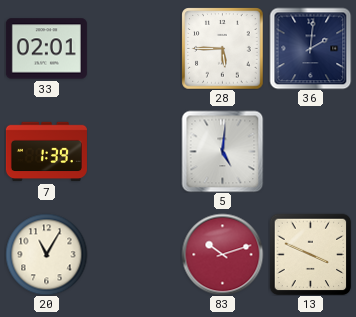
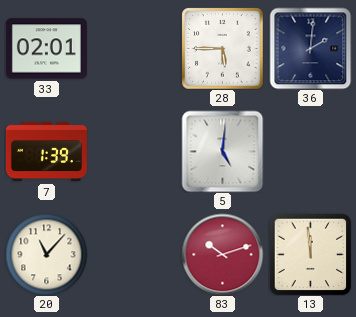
20: 11:05 -> 11:07 (46, 254)
13: 3:49 -> 11:59 (310, 254)
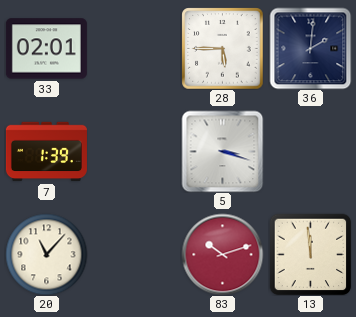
5: 5:01 -> 3:18 (222, 151)
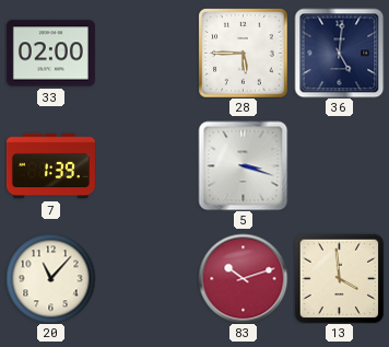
33: 02:01 -> 02:00 (50, 54)
36: 2:01 -> 5:01 (339, 53)
13: 11:59 -> 3:59 (339, 278)
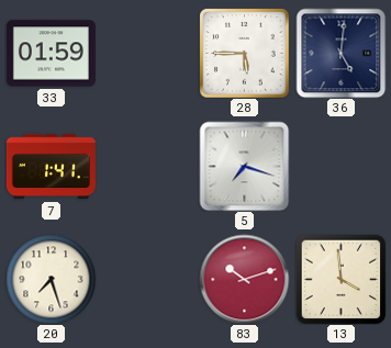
33: 02:00 -> 01:59 (51, 54)
7: 1:39 -> 1:41 (51, 167)
5: 3:18 -> 7:18 (244, 166)
20: 11:07 -> 7:27 (51, 279)
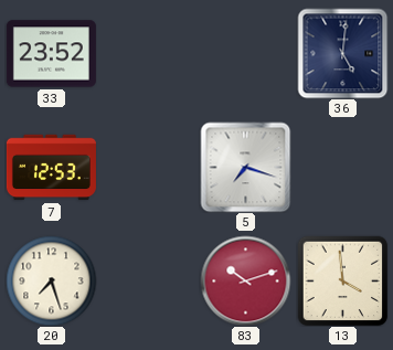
33: 01:59 -> 23:52 (51, 54)
28: 5:45 -> none (244, 53)
7: 1:41 -> 12:53 (51, 168)
